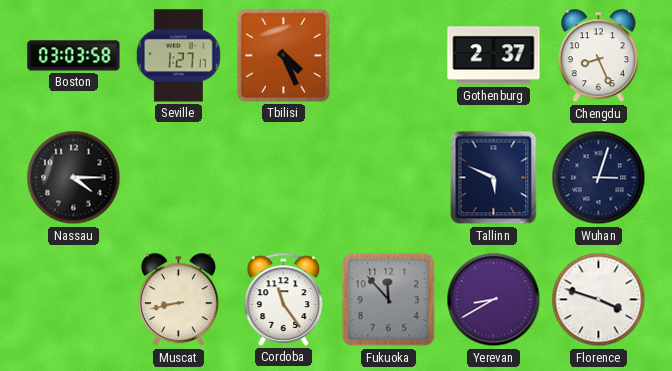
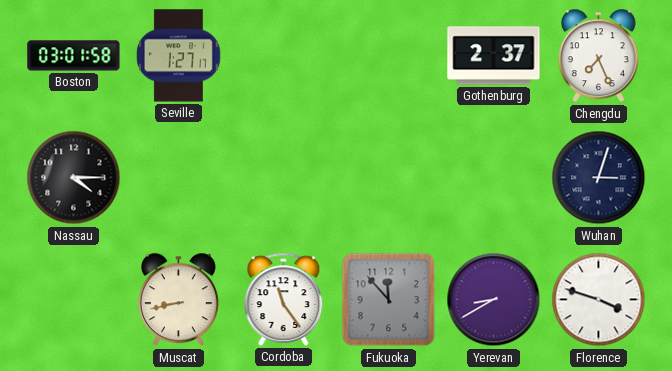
Boston: 03:03 -> 03:01 (74, 56)
Tbilisi: 4:26 -> none (283, 55)
Chengdu: 8:26 -> 7:26 (598, 56)
Tallinn: 5:49 -> none (494, 178)
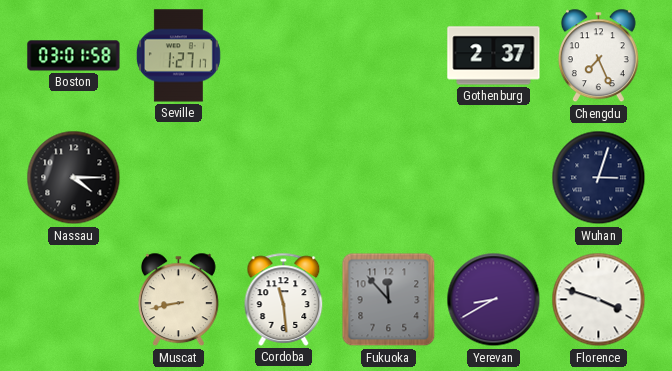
Cordoba: 11:24 -> 11:29 (284, 299)
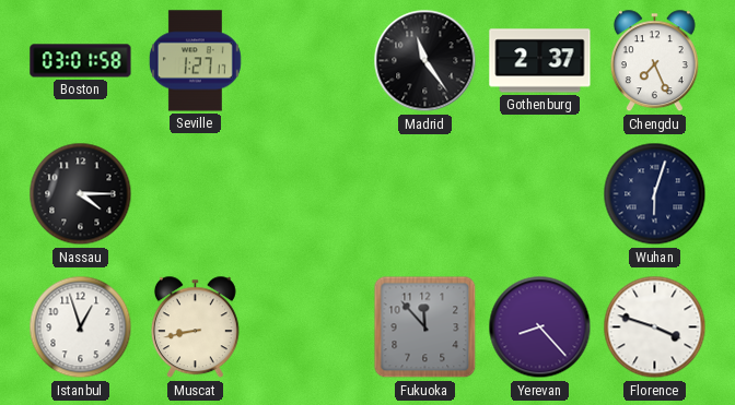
Madrid: none -> 11:24 (425, 61)
Wuhan: 3:03 -> 6:03 (655, 194)
Istanbul: none -> 12:57 (81, 327)
Cordoba: 11:29 -> none (284, 299)
Yerevan: 8:40 -> 8:23 (540, 327)
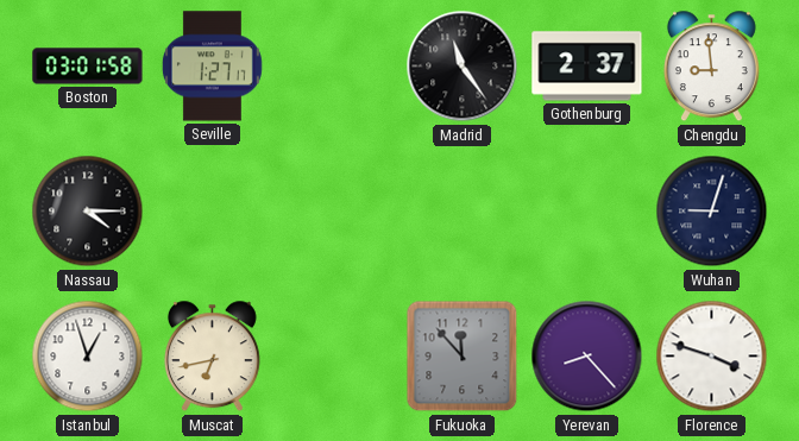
Chengdu: 7:26 -> 8:59 (711, 67)
Wuhan: 6:03 -> 9:03 (712, 212)
Muscat: 8:43 -> 6:43 (212, 357)
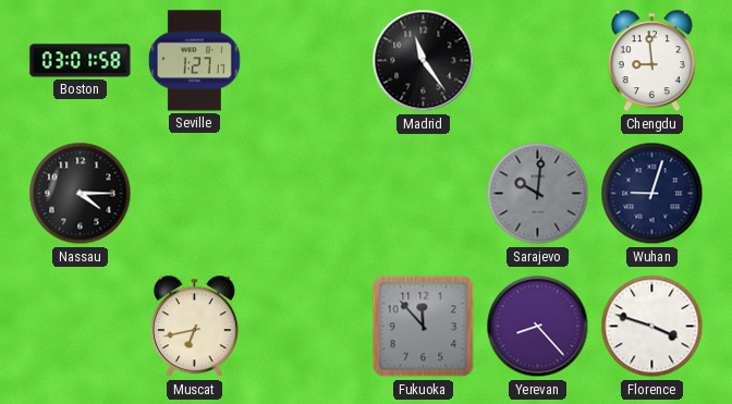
Gothenburg: 2:37 -> none (587, 67)
Sarajevo: none -> 10:01 (538, 194)
Istanbul: 12:57 -> none (88, 357)
